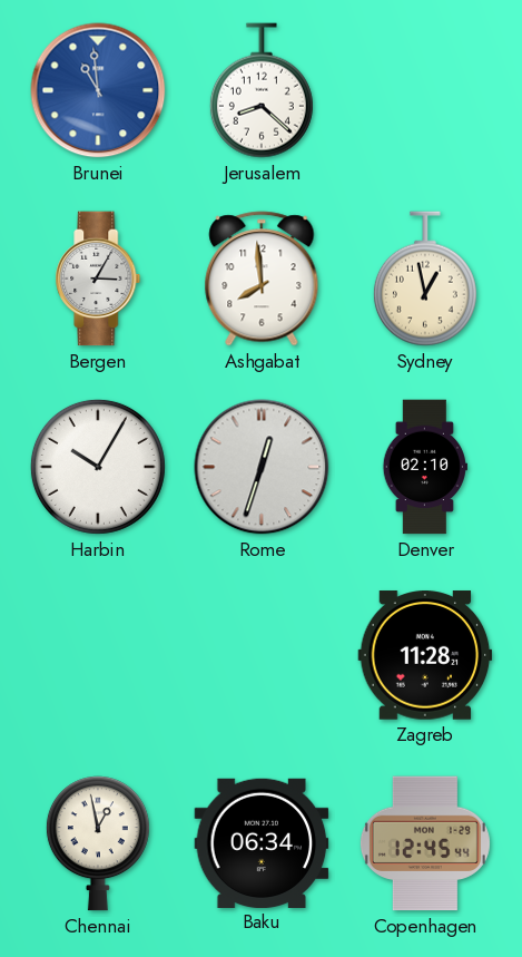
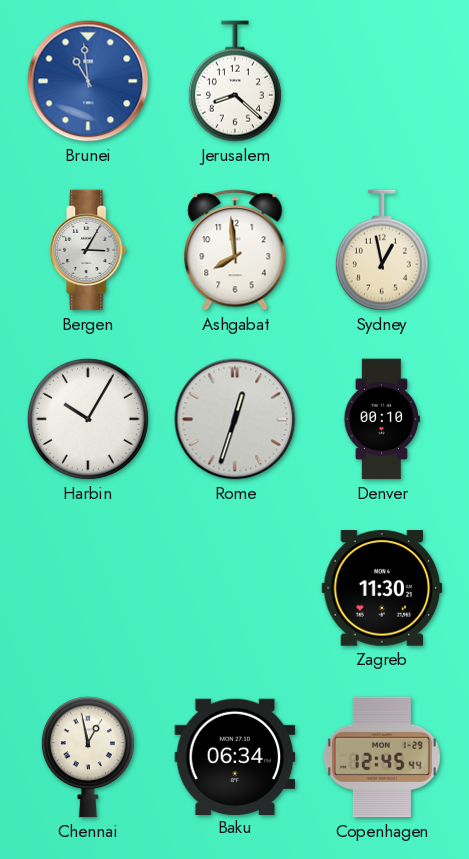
Denver: 02:10 -> 00:10 (381, 419)
Zagreb: 11:28 -> 11:30 (382, 588)
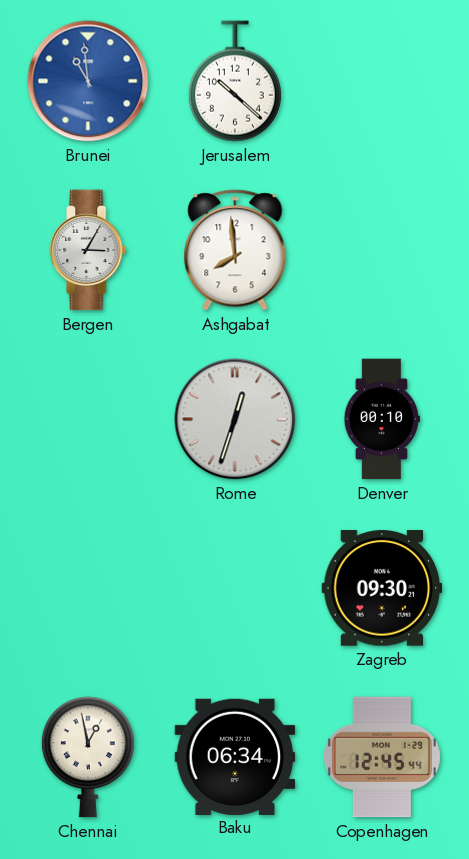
Jerusalem: 8:22 -> 10:22 (235, 81)
Sydney: 12:58 -> none (382, 250)
Harbin: 10:05 -> none (88, 419)
Zagreb: 11:30 -> 09:30 (382, 588)
